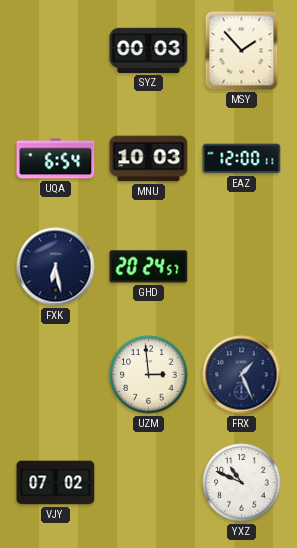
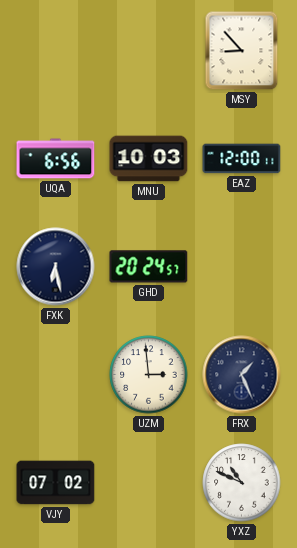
SYZ: 00:03 -> none (149, 50)
MSY: 1:53 -> 8:53 (242, 51)
UQA: 6:54 -> 6:56 (56, 159)
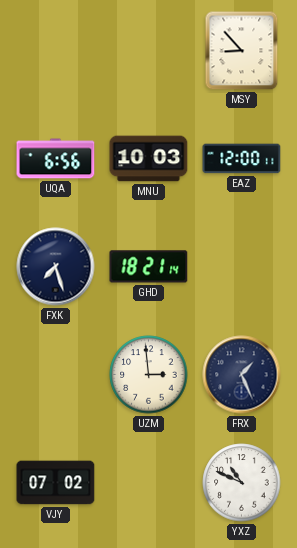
FXK: 6:28 -> 7:27 (56, 267)
GHD: 20:24 -> 18:21 (149, 267)
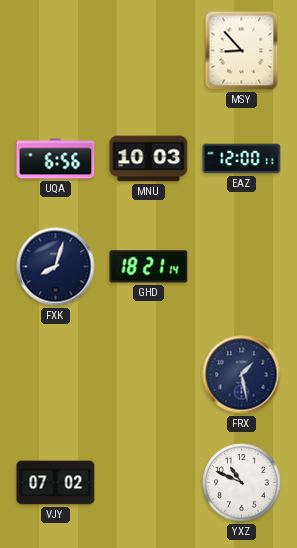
FXK: 7:27 -> 8:03 (56, 267)
UZM: 2:59 -> none (149, 375)
FRX: 1:26 -> 1:28 (242, 375)
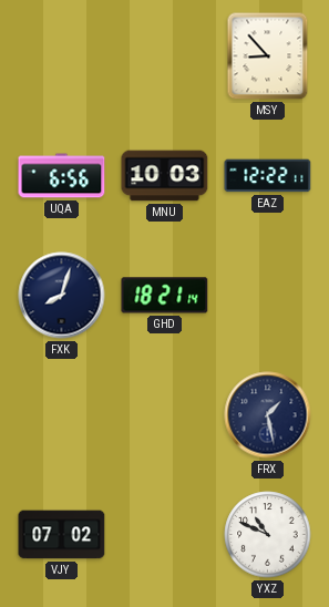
EAZ: 12:00 -> 12:22 (268, 176)
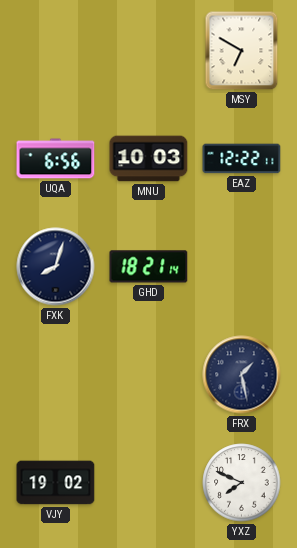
MSY: 8:53 -> 6:50 (242, 51)
VJY: 07:02 -> 19:02 (56, 483)
YXZ: 10:49 -> 7:49 (242, 483)
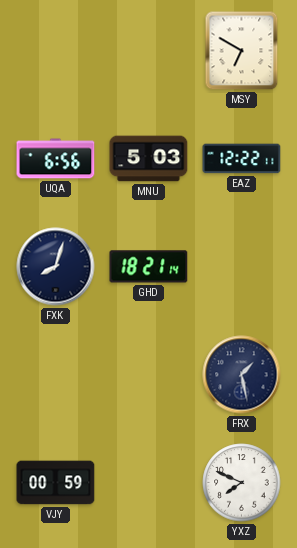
MNU: 10:03 -> 5:03 (149, 159)
VJY: 19:02 -> 00:59 (56, 483)
